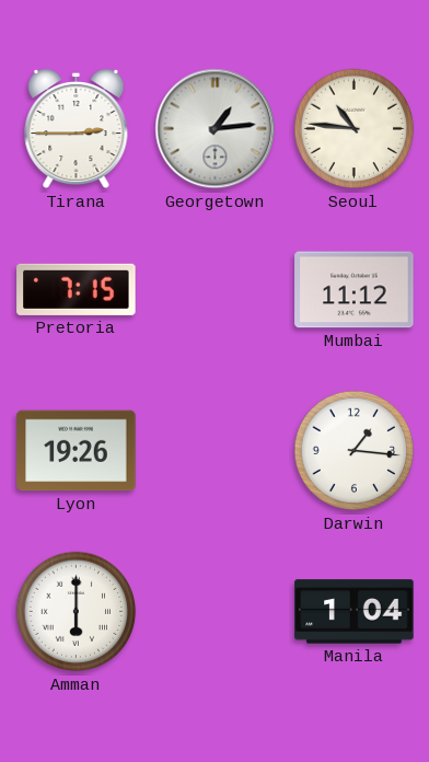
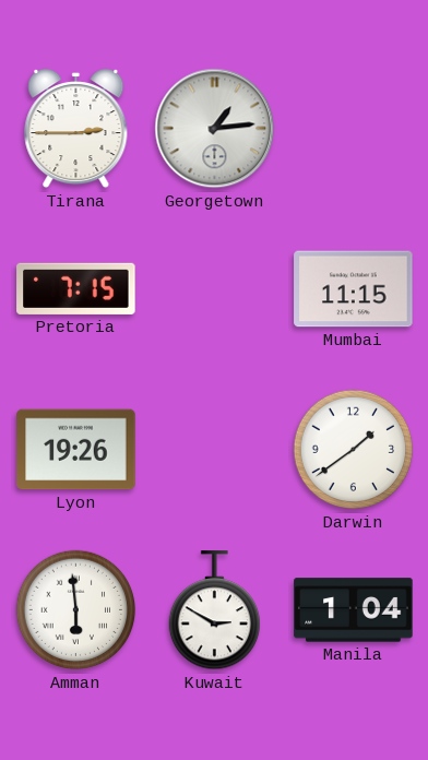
Seoul: 10:46 -> none (355, 129)
Mumbai: 11:12 -> 11:15 (354, 289)
Darwin: 1:16 -> 1:39 (354, 450)
Amman: 6:00 -> 5:59 (76, 610)
Kuwait: none -> 2:50 (215, 610)
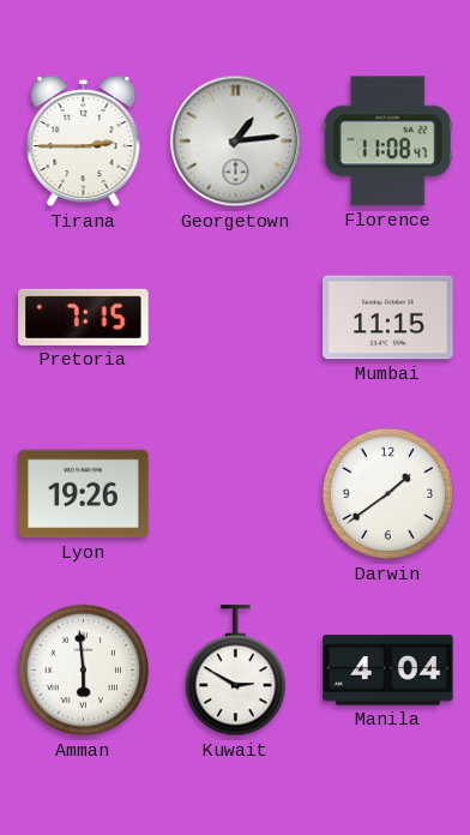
Florence: none -> 11:08 (387, 142)
Manila: 1:04 -> 4:04 (388, 671)
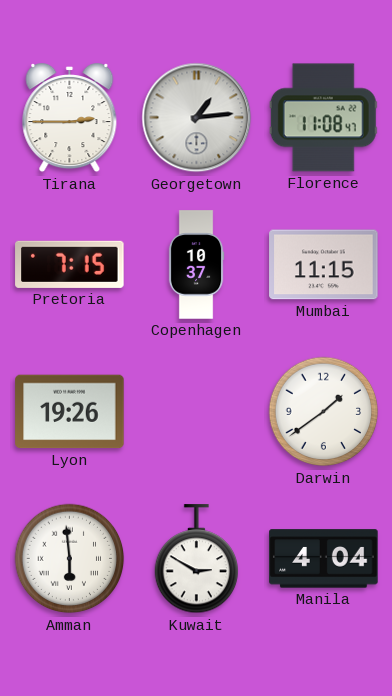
Copenhagen: none -> 10:37 (196, 265)
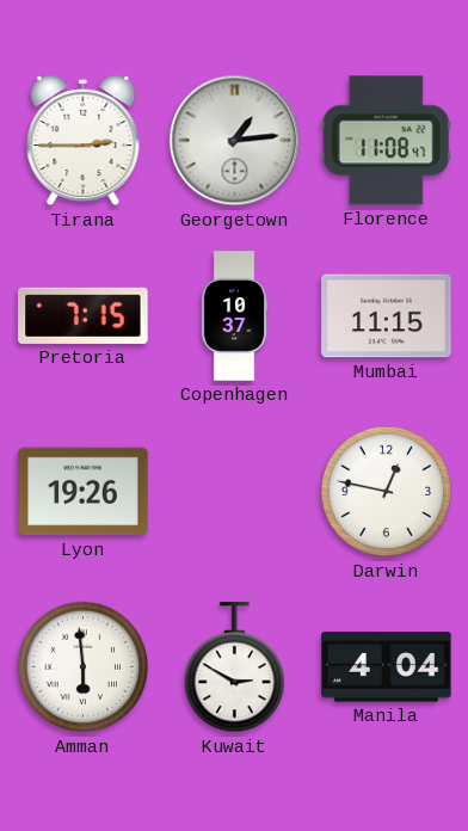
Darwin: 1:39 -> 12:47 (387, 492)
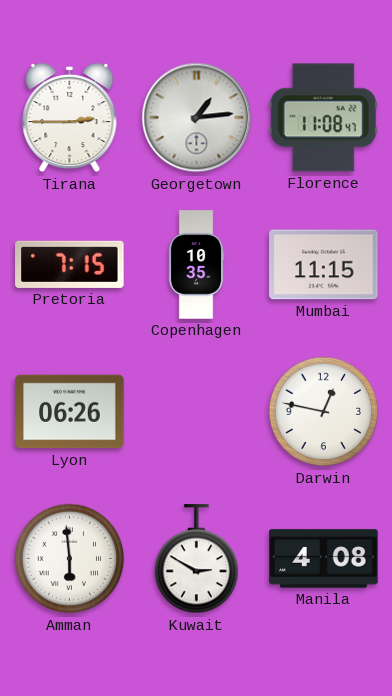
Copenhagen: 10:37 -> 10:35 (196, 265)
Lyon: 19:26 -> 06:26 (70, 412)
Manila: 4:04 -> 4:08 (324, 559)
